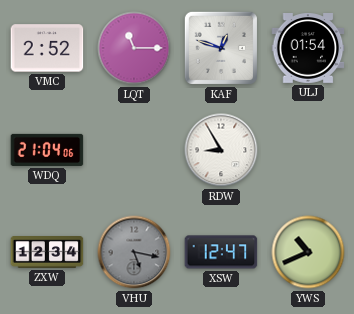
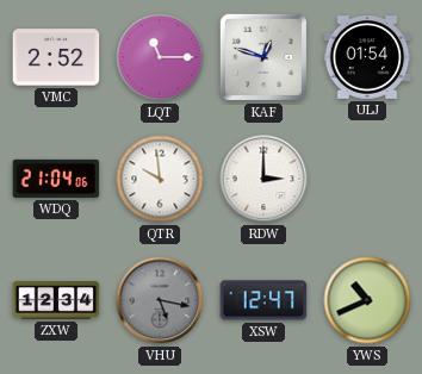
QTR: none -> 9:59 (160, 179)
RDW: 8:55 -> 3:00 (263, 179)
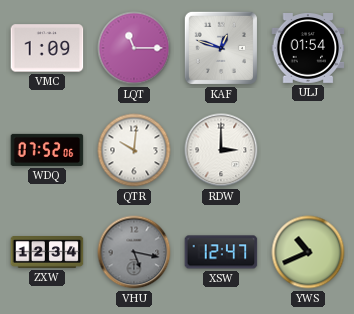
VMC: 2:52 -> 1:09 (47, 48)
WDQ: 21:04 -> 07:52 (47, 150)
QTR: 9:59 -> 10:01 (134, 150)
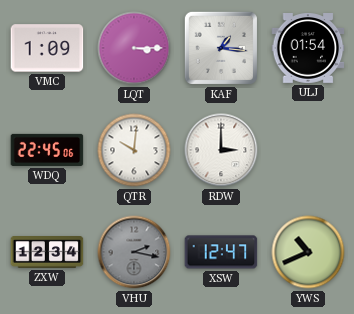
LQT: 11:15 -> 3:15 (134, 48)
KAF: 12:48 -> 1:16 (221, 48)
WDQ: 07:52 -> 22:45 (47, 150)
VHU: 5:17 -> 2:17 (134, 252)
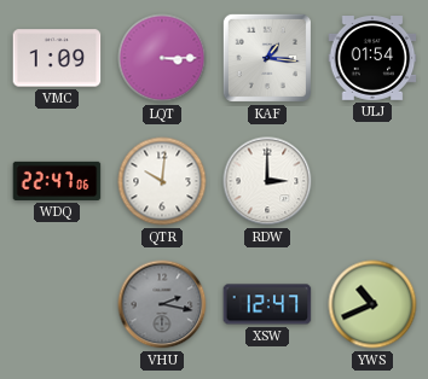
WDQ: 22:45 -> 22:47 (57, 181)
ZXW: 12:34 -> none (47, 253)
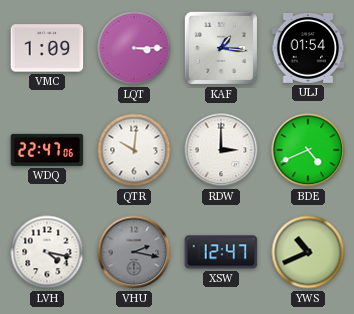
BDE: none -> 4:41 (308, 150)
LVH: none -> 4:17 (47, 252)
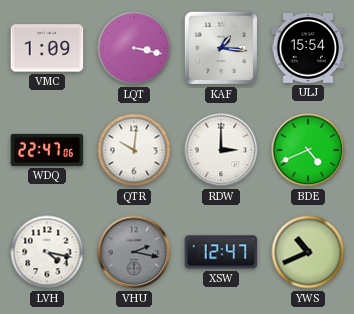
LQT: 3:15 -> 3:17 (134, 48)
ULJ: 01:54 -> 15:54 (308, 49)
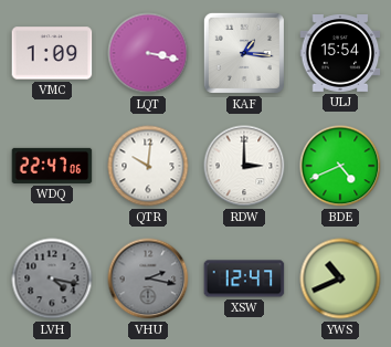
LVH dial: white -> grey (52, 278)
